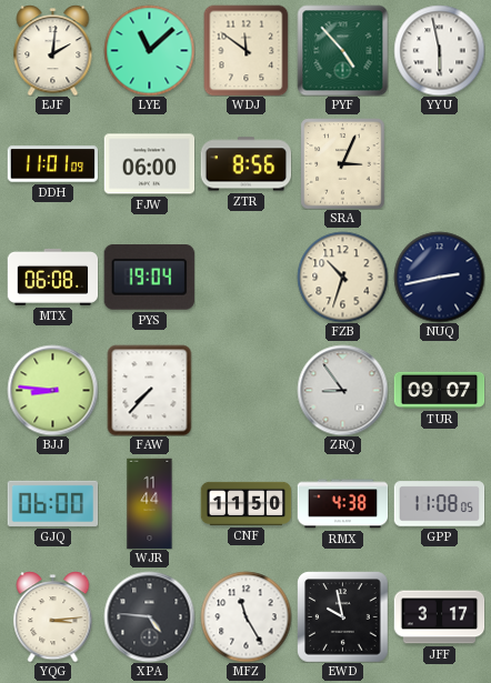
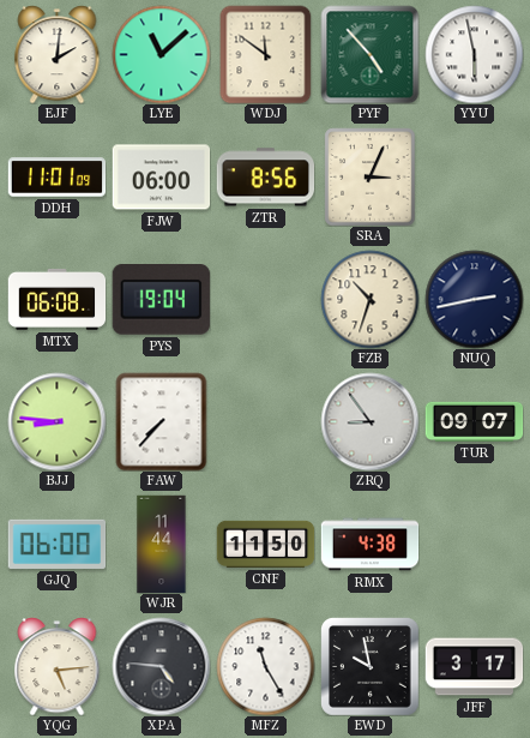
GPP: 11:08 -> none (439, 504)
YQG: 3:14 -> 5:14 (58, 666)
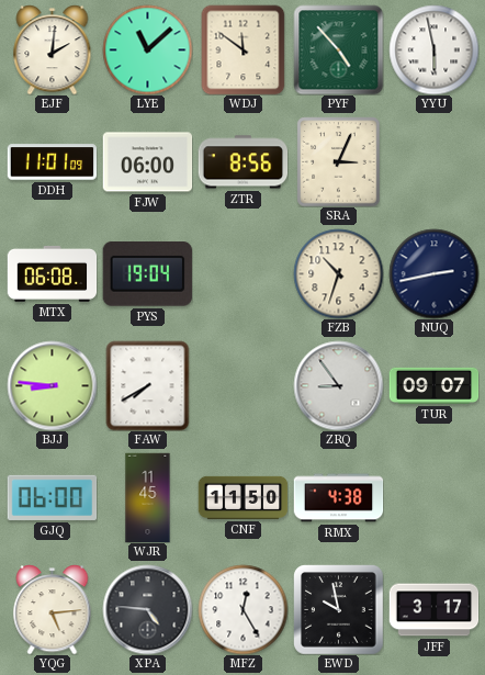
FAW: 7:37 -> 7:40 (148, 385)
WJR: 11:44 -> 11:45 (148, 497)
MFZ: 11:25 -> 12:25 (243, 609)
